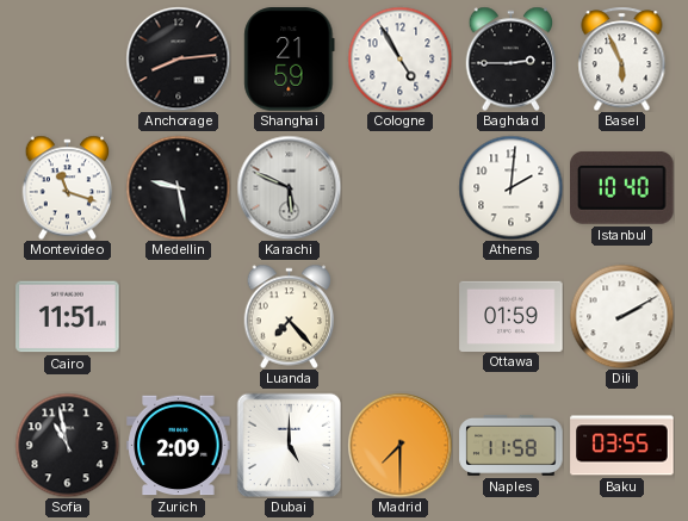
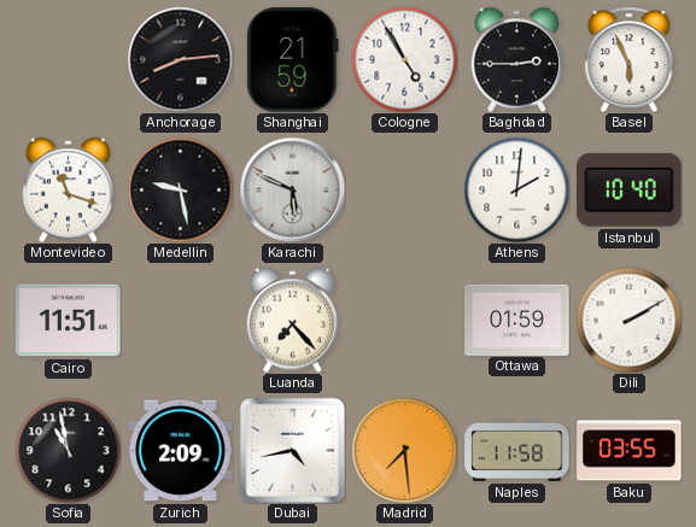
Dubai: 5:00 -> 4:43 (292, 450)
Madrid: 7:30 -> 7:29 (404, 450)
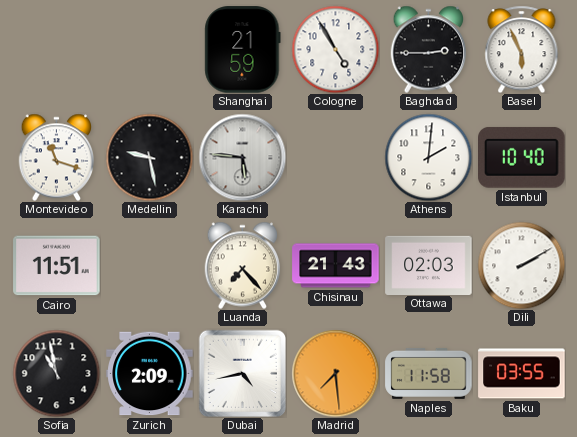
Anchorage: 8:14 -> none (180, 59)
Karachi: 5:49 -> 5:46 (242, 157)
Chisinau: none -> 21:43 (336, 266)
Ottawa: 01:59 -> 02:03 (429, 265)
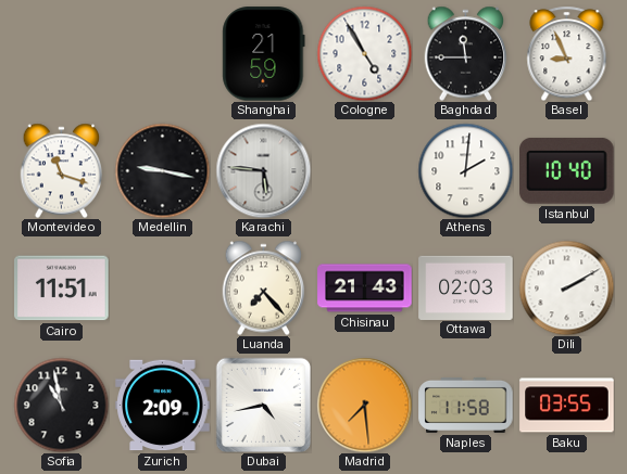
Baghdad: 2:45 -> 11:45 (466, 53)
Basel: 5:56 -> 8:56 (567, 53)
Medellin: 9:28 -> 9:17 (162, 170)
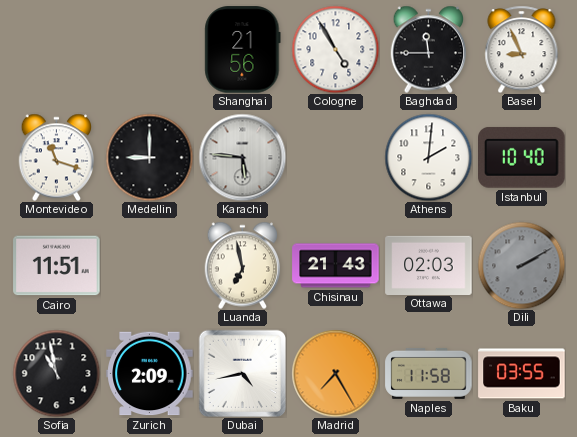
Shanghai: 21:59 -> 21:56 (243, 50)
Medellin: 9:17 -> 9:00 (149, 157)
Luanda: 7:23 -> 6:58 (243, 265)
Dili dial: white -> grey (521, 265)
Madrid: 7:29 -> 7:25 (335, 373)
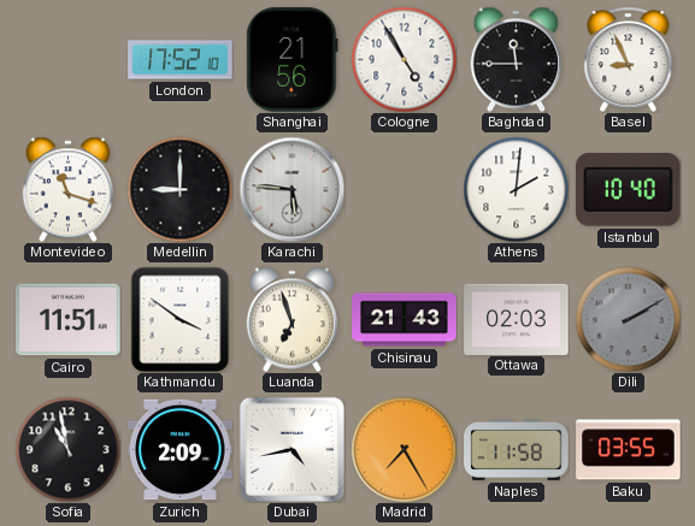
London: none -> 17:52 (181, 60)
Kathmandu: none -> 3:51 (181, 319)
Luanda: 6:58 -> 6:57 (293, 319)
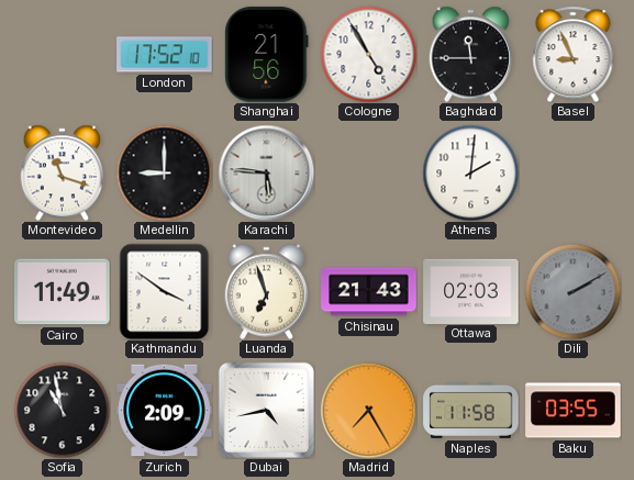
Istanbul: 10:40 -> none (629, 189)
Cairo: 11:51 -> 11:49 (63, 292)
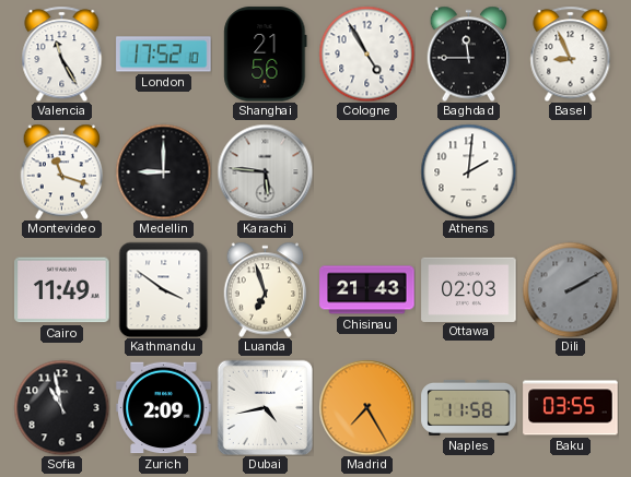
Valencia: none -> 11:25 (62, 53)
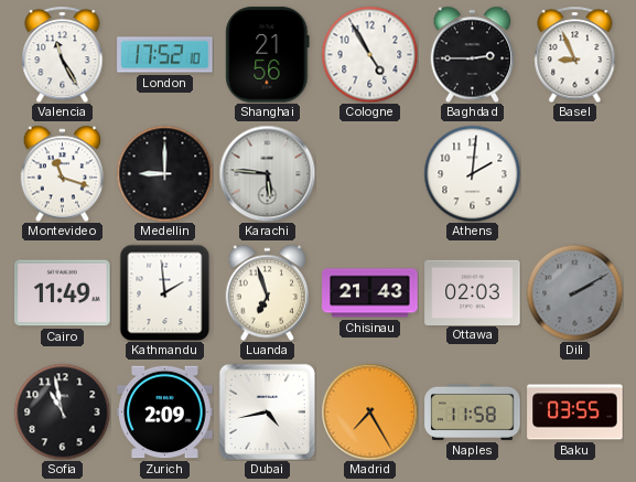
Baghdad: 11:45 -> 2:45 (473, 54)
Kathmandu: 3:51 -> 1:59 (165, 292)
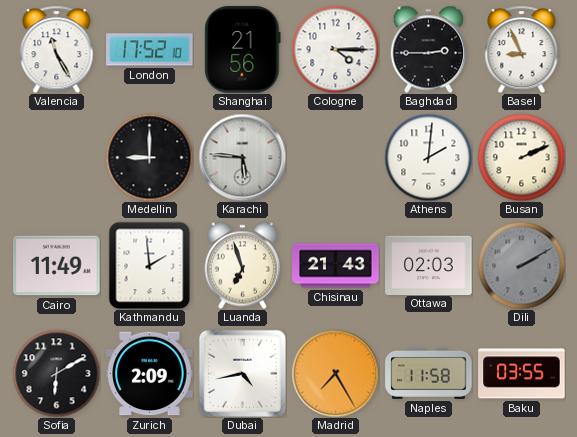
Cologne: 4:55 -> 4:15 (335, 49)
Montevideo: 11:18 -> none (63, 173)
Busan: none -> 2:11 (521, 157)
Sofia: 10:58 -> 6:10 (56, 373)
